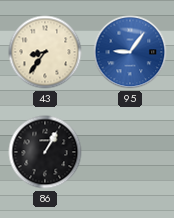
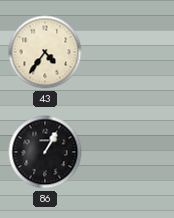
43: 8:36 -> 4:36 (45, 52)
95: 9:06 -> none (130, 52)
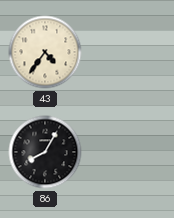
86: 1:05 -> 8:05 (45, 152)
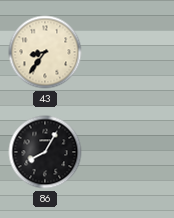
43: 4:36 -> 8:36 (45, 52)
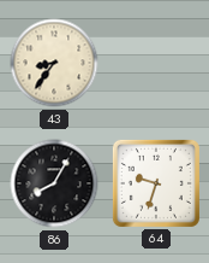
64: none -> 9:33 (156, 183)
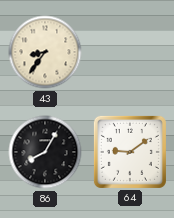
64: 9:33 -> 9:09 (130, 152)
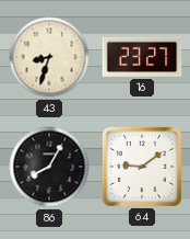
43: 8:36 -> 8:33 (49, 57)
16: none -> 23:27 (142, 57)
